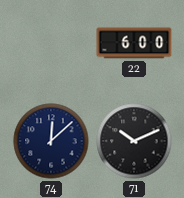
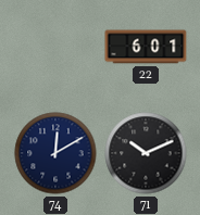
22: 6:00 -> 6:01 (146, 47)
74: 12:08 -> 12:10 (55, 153)
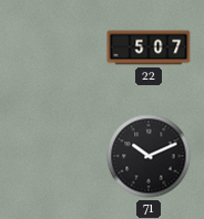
22: 6:01 -> 5:07 (149, 48)
74: 12:10 -> none (55, 153)
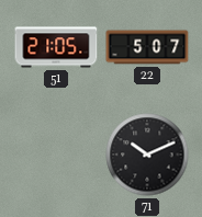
51: none -> 21:05 (56, 47)
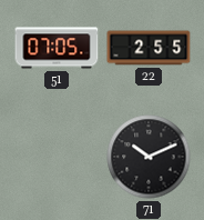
51: 21:05 -> 07:05 (57, 48)
22: 5:07 -> 2:55 (149, 48)
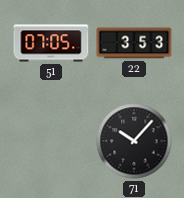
22: 2:55 -> 3:53 (134, 43)
71: 10:11 -> 10:07 (134, 141)
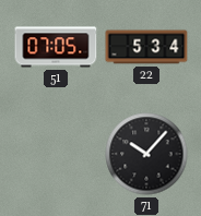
22: 3:53 -> 5:34 (146, 47)
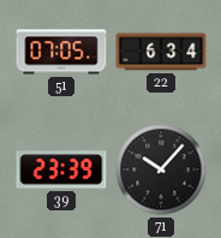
22: 5:34 -> 6:34 (161, 52)
39: none -> 23:39 (61, 169)
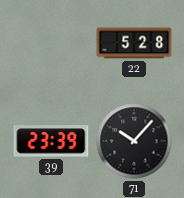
51: 07:05 -> none (61, 52)
22: 6:34 -> 5:28 (134, 43)
